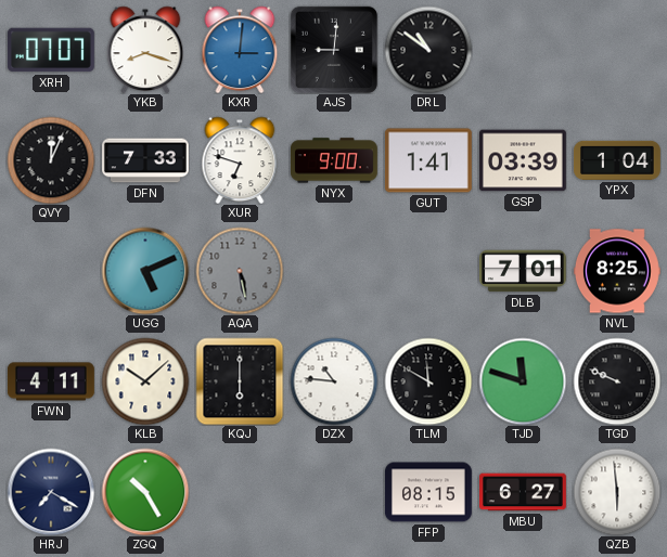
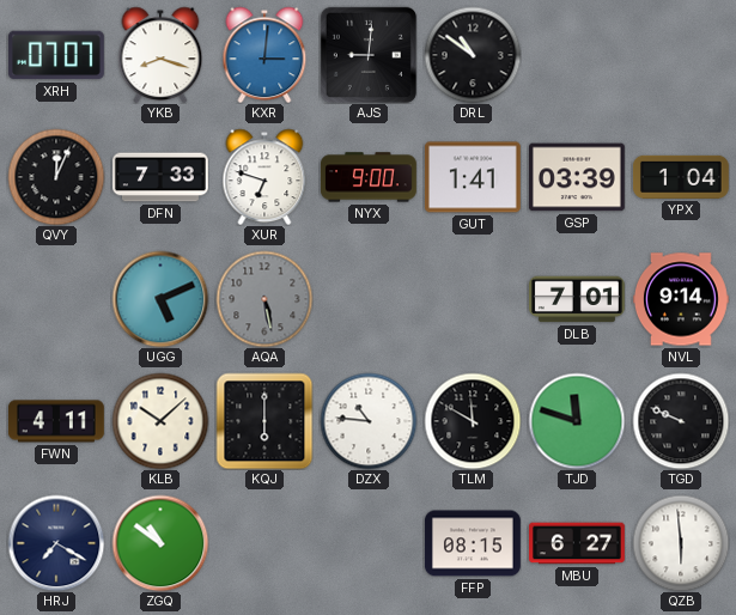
NVL: 8:25 -> 9:14 (682, 299)
ZGQ: 10:25 -> 10:51 (160, 543)
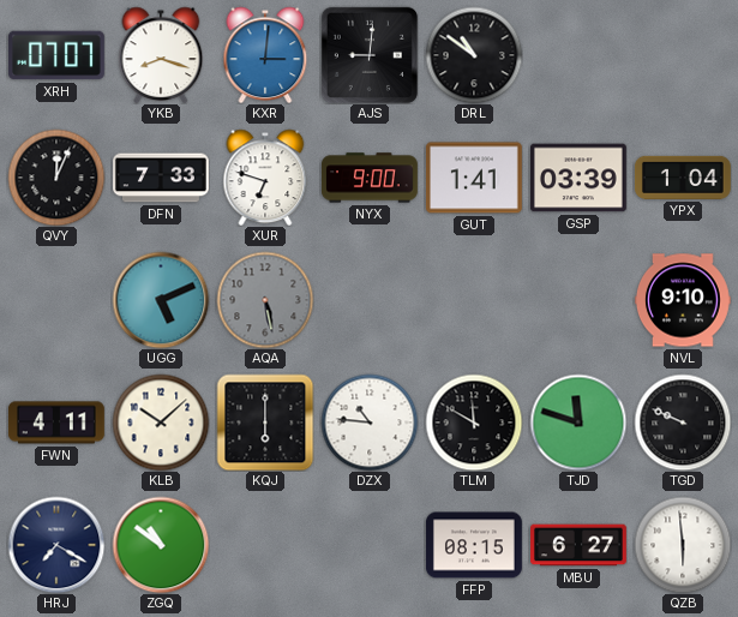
DLB: 7:01 -> none (577, 299)
NVL: 9:14 -> 9:10 (684, 300)
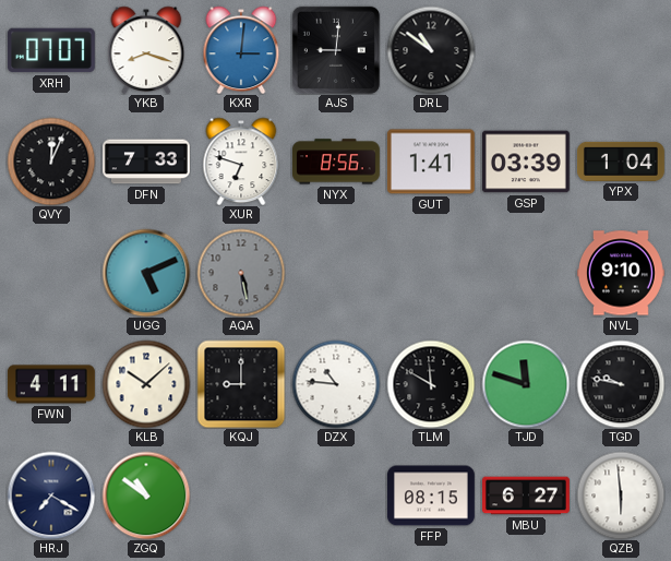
NYX: 9:00 -> 8:56 (336, 162)
KQJ: 6:00 -> 9:00 (241, 384)
TGD: 9:49 -> 9:47 (621, 384)
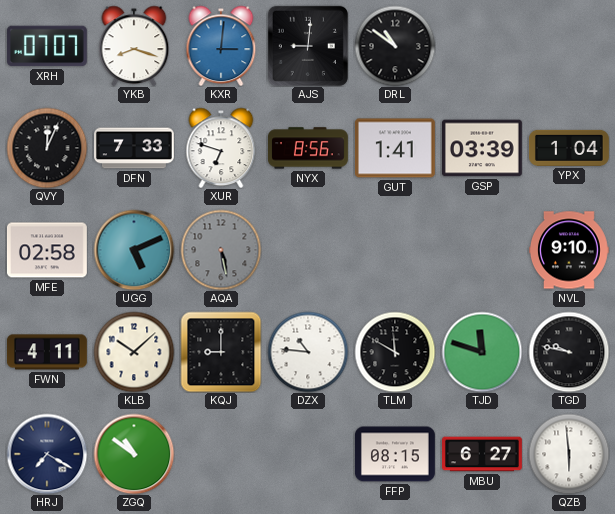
MFE: none -> 02:58 (47, 250)
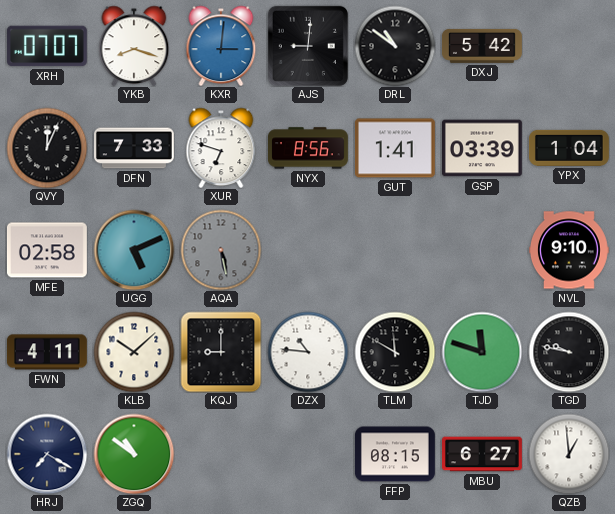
DXJ: none -> 5:42 (482, 46)
QZB: 5:59 -> 12:59 (569, 454)
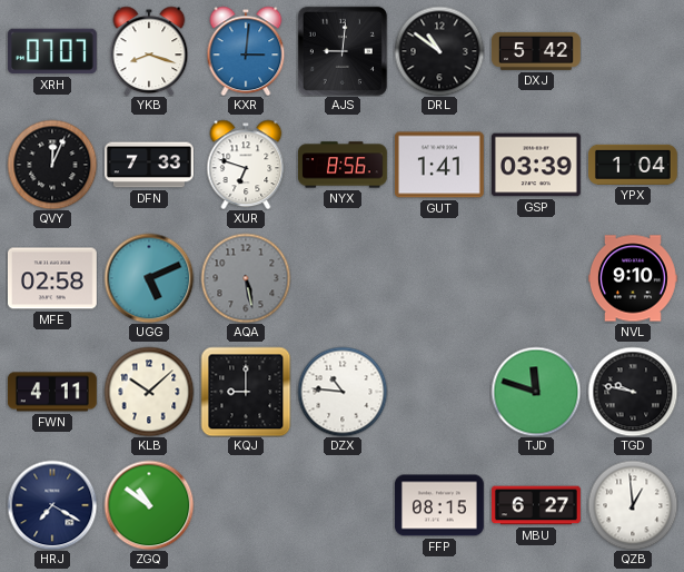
TLM: 11:50 -> none (395, 352)
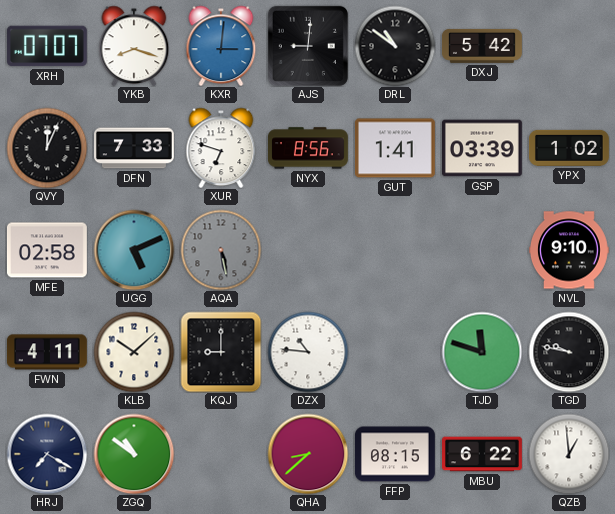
YPX: 1:04 -> 1:02 (569, 148)
QHA: none -> 8:38 (308, 454)
MBU: 6:27 -> 6:22 (483, 454)
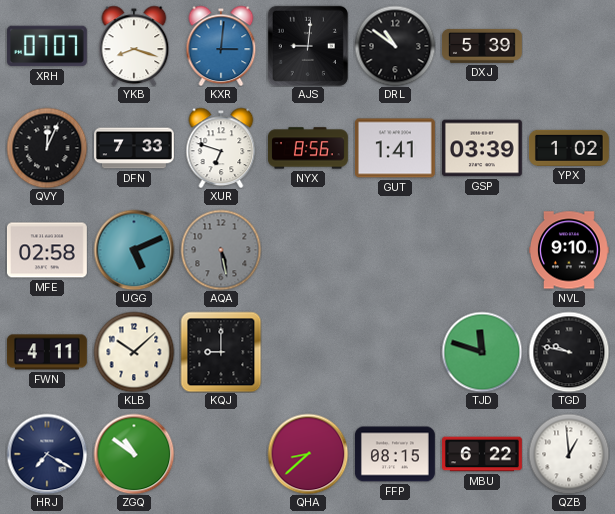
DXJ: 5:42 -> 5:39 (482, 46)
DZX: 10:46 -> none (308, 352)
